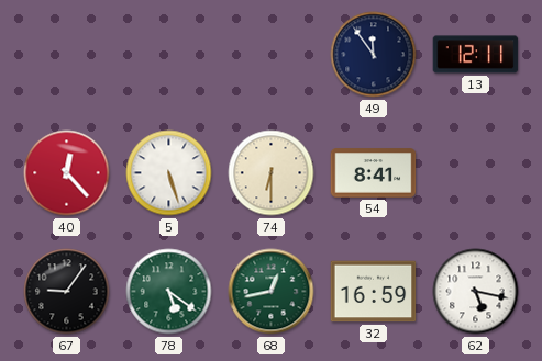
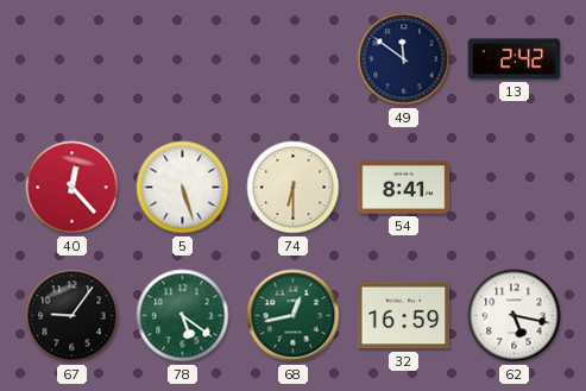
49: 11:54 -> 11:51 (404, 59)
13: 12:11 -> 2:42 (515, 59)
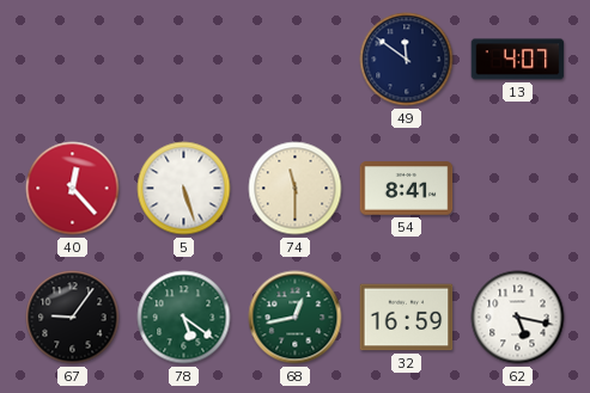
13: 2:42 -> 4:07 (518, 60)
74: 6:30 -> 11:30 (296, 189)
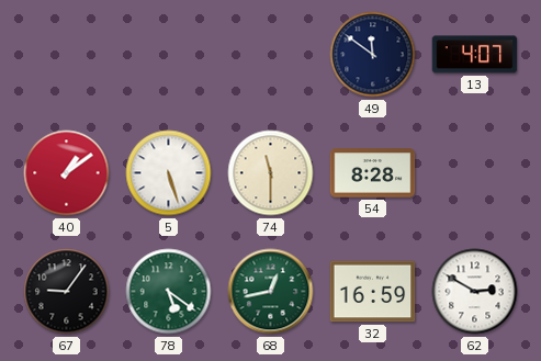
40: 12:23 -> 1:09 (67, 173)
54: 8:41 -> 8:28 (373, 173)
62: 5:17 -> 2:50 (475, 292)
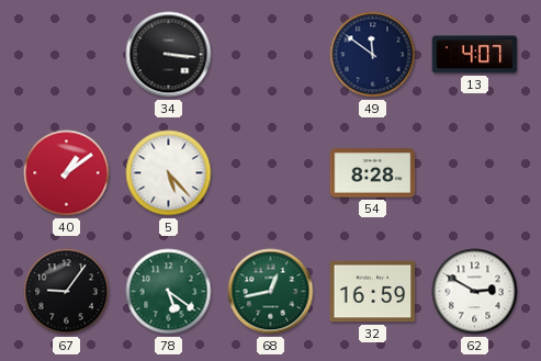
34: none -> 3:16 (169, 55)
5: 5:27 -> 5:23 (169, 173)
74: 11:30 -> none (271, 173)
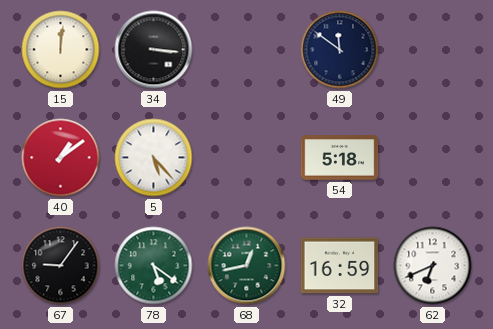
15: none -> 12:01 (61, 50)
13: 4:07 -> none (475, 55)
54: 8:28 -> 5:18 (340, 158)
62: 2:50 -> 6:41 (433, 266)
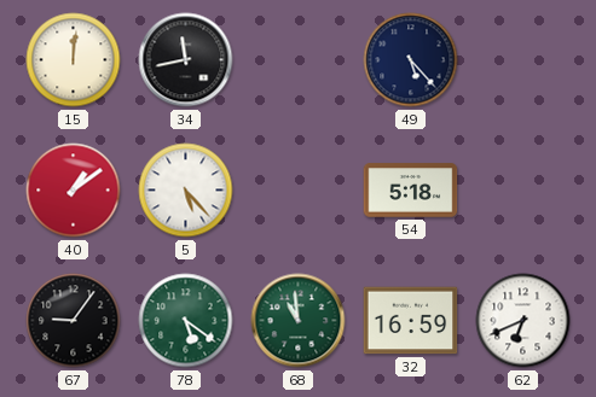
34: 3:16 -> 11:43 (186, 60)
49: 11:51 -> 5:23 (411, 60)
68: 12:43 -> 10:59 (299, 321)
